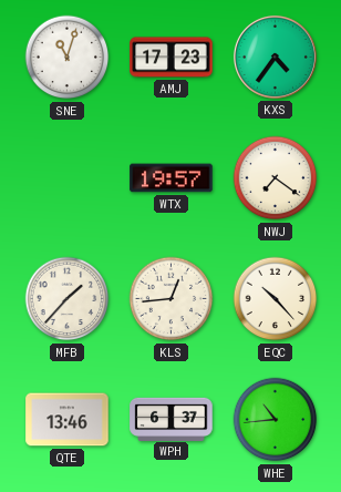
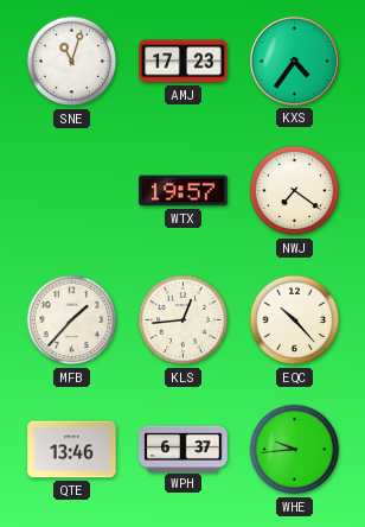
WHE: 10:44 -> 9:44 (295, 450)
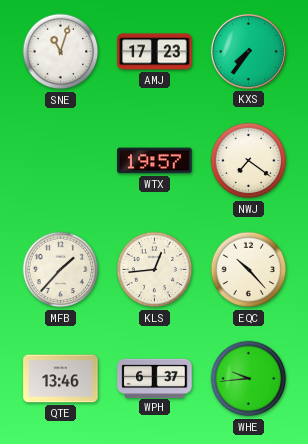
KXS: 4:36 -> 7:36 (248, 51)
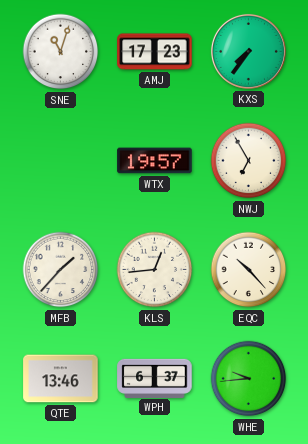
NWJ: 7:21 -> 6:55 (249, 161)
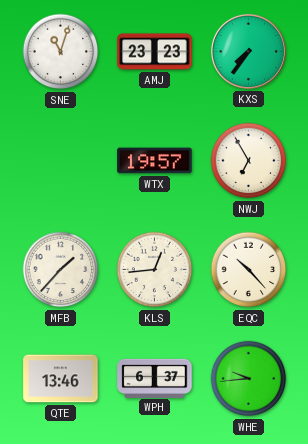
AMJ: 17:23 -> 23:23 (155, 52)
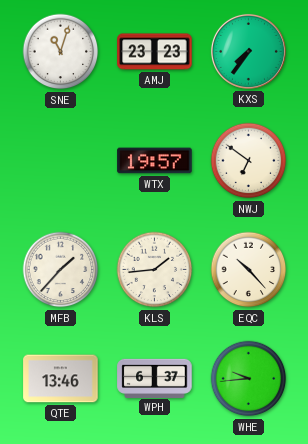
NWJ: 6:55 -> 6:51 (249, 161)
KLS: 12:44 -> 1:44 (155, 270)
